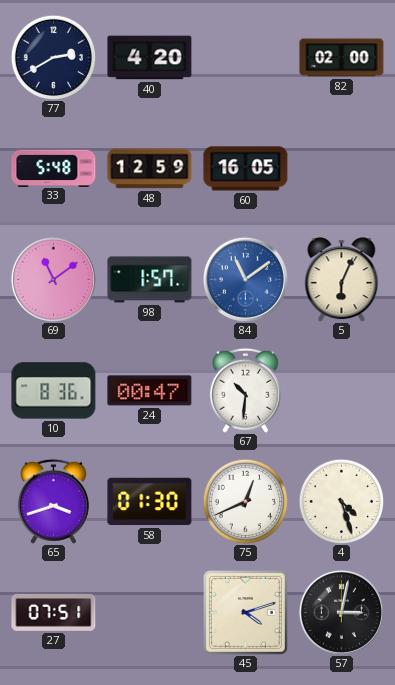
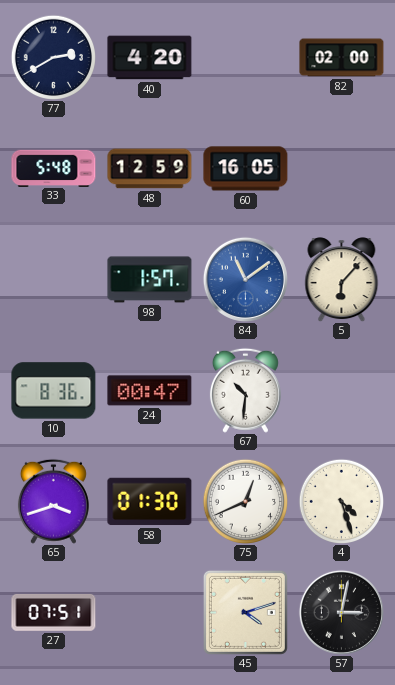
69: 11:09 -> none (53, 279)
5: 6:04 -> 6:07 (342, 280)
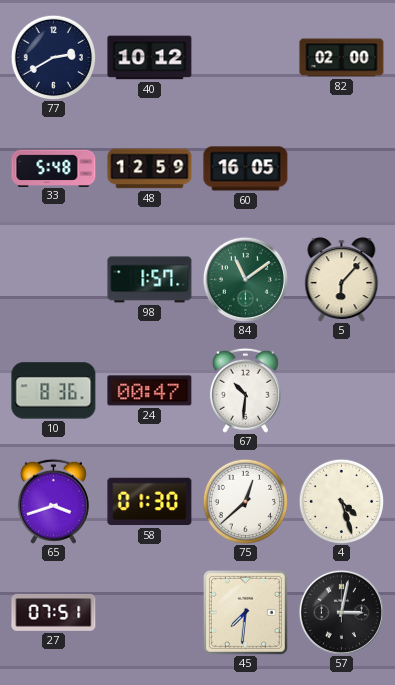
40: 4:20 -> 10:12 (150, 58)
84 dial: blue -> green (245, 279)
75: 12:41 -> 12:38 (245, 501)
45: 4:12 -> 7:31 (245, 612)
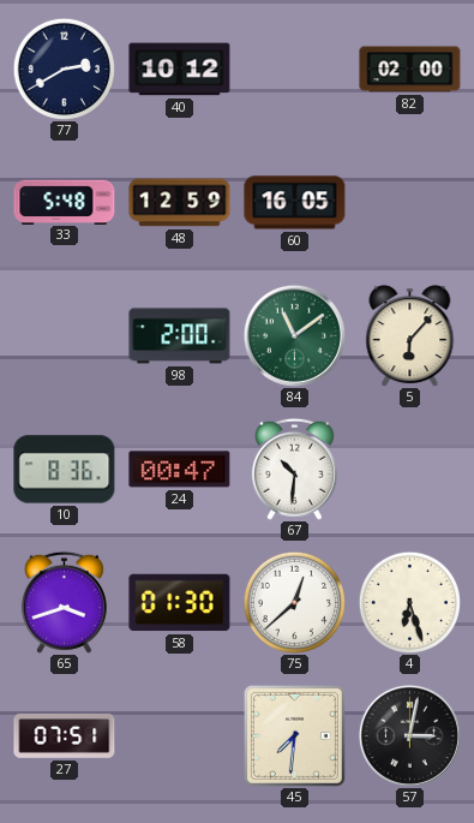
98: 1:57 -> 2:00 (180, 336)
4: 4:27 -> 6:27 (409, 602)
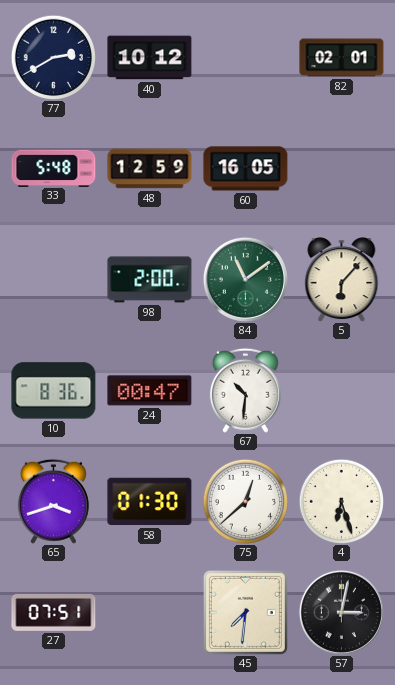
82: 02:00 -> 02:01 (342, 58)
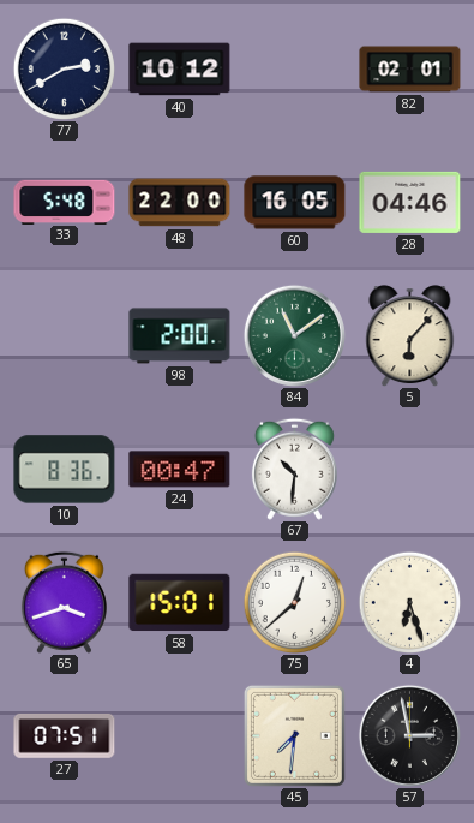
48: 12:59 -> 22:00 (180, 203)
28: none -> 04:46 (410, 202)
58: 01:30 -> 15:01 (180, 603)
57: 3:02 -> 2:58 (409, 735)
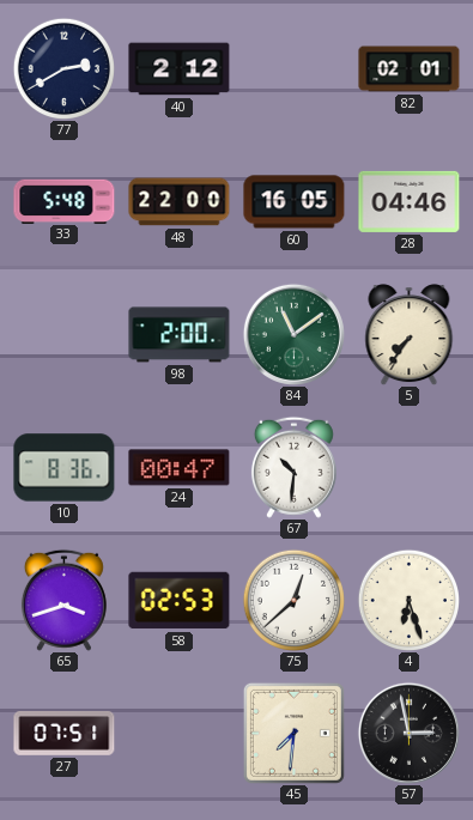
40: 10:12 -> 2:12 (180, 69)
5: 6:07 -> 7:36 (410, 335)
58: 15:01 -> 02:53 (180, 601)
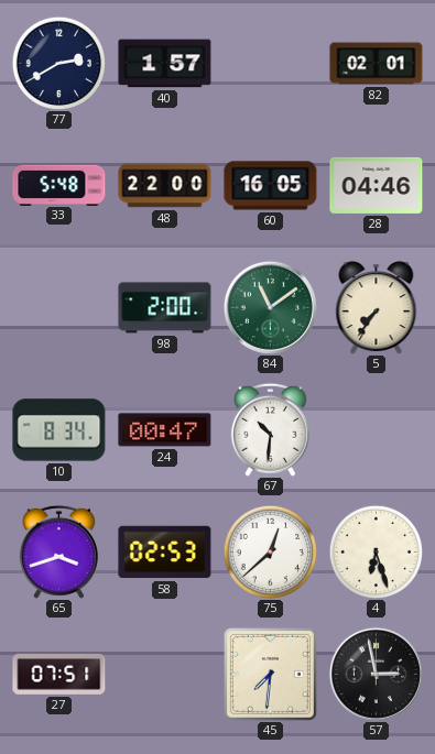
40: 2:12 -> 1:57 (165, 64)
10: 8:36 -> 8:34 (59, 430)
